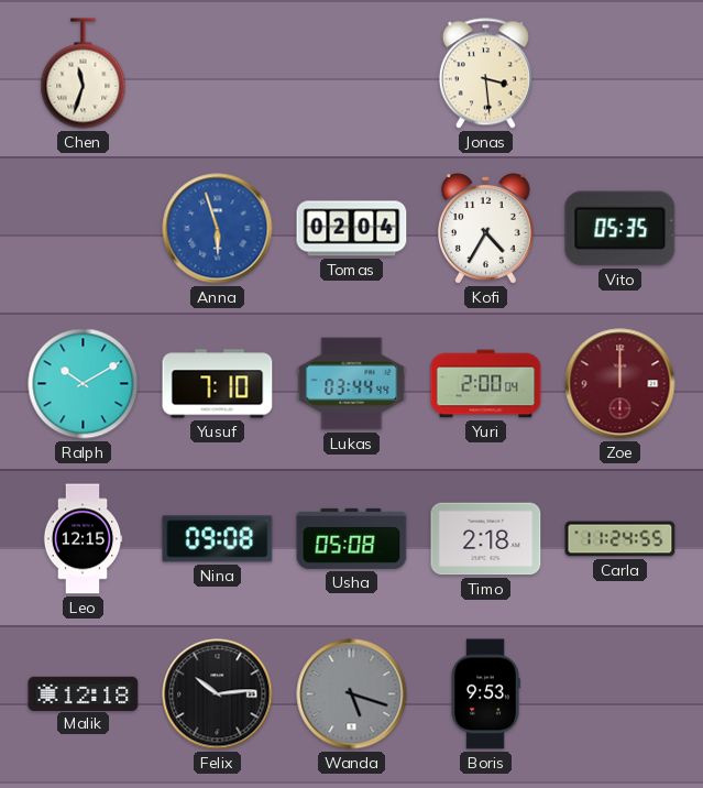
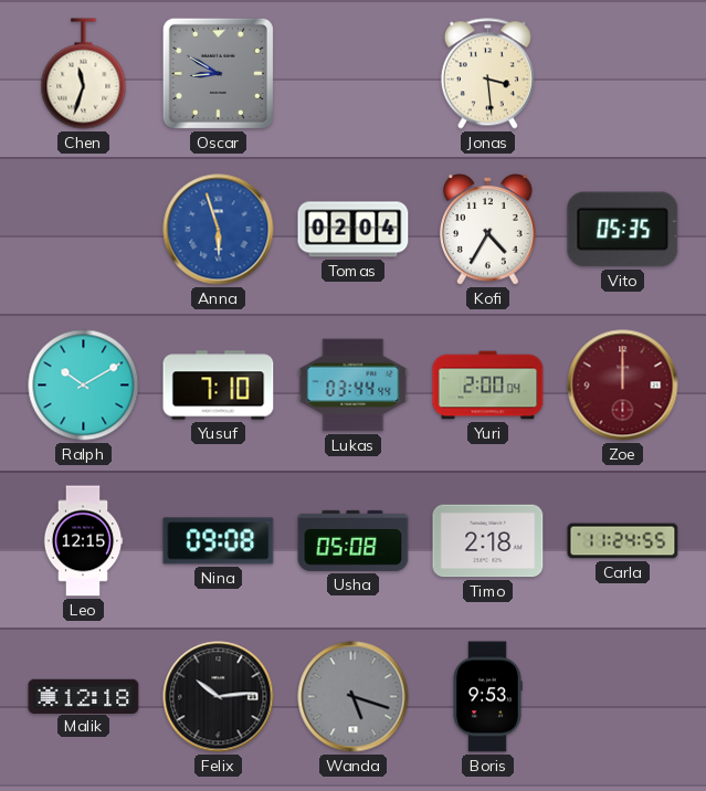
Oscar: none -> 8:50 (218, 73)
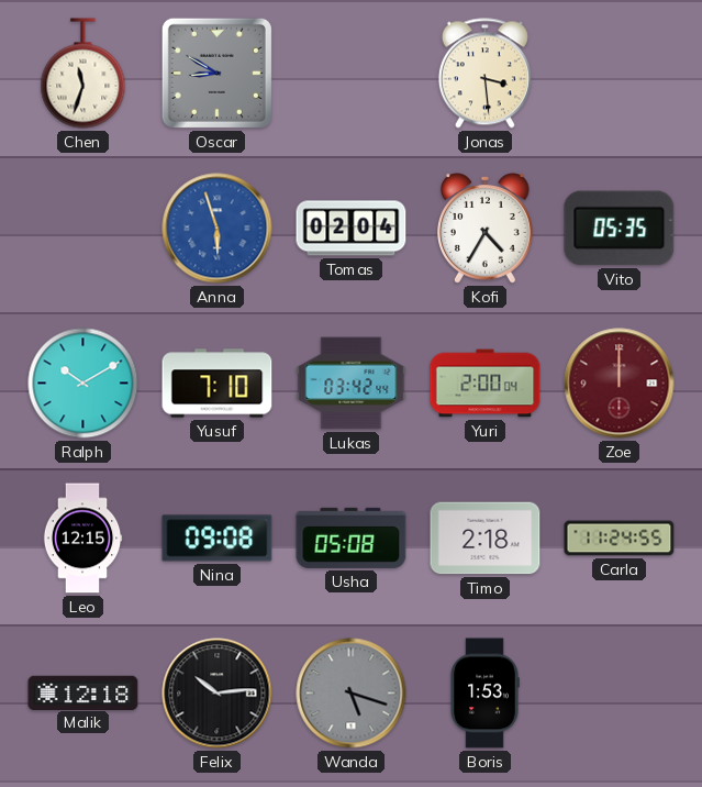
Lukas: 03:44 -> 03:42 (352, 384)
Boris: 9:53 -> 1:53 (484, 694)
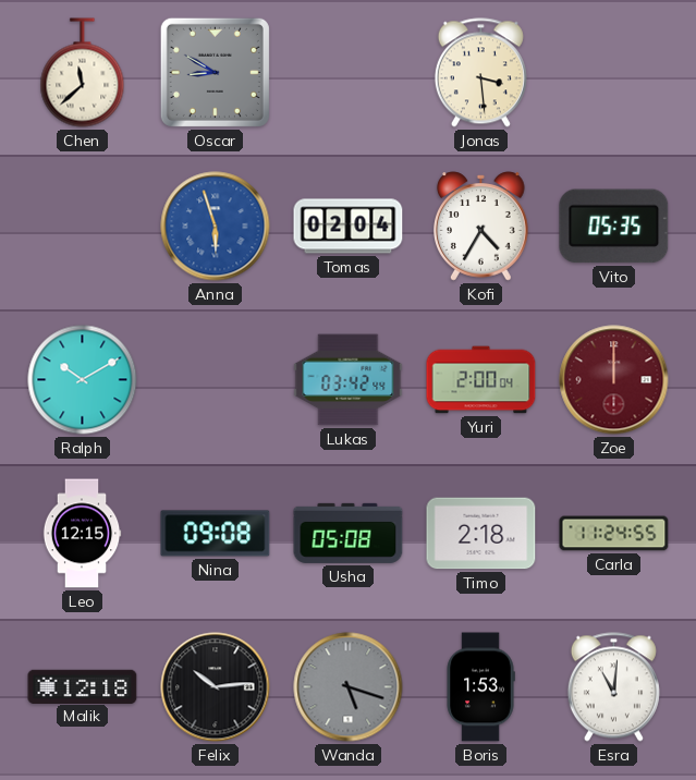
Chen: 11:33 -> 11:38 (83, 73)
Yusuf: 7:10 -> none (218, 384)
Esra: none -> 11:01 (613, 687)
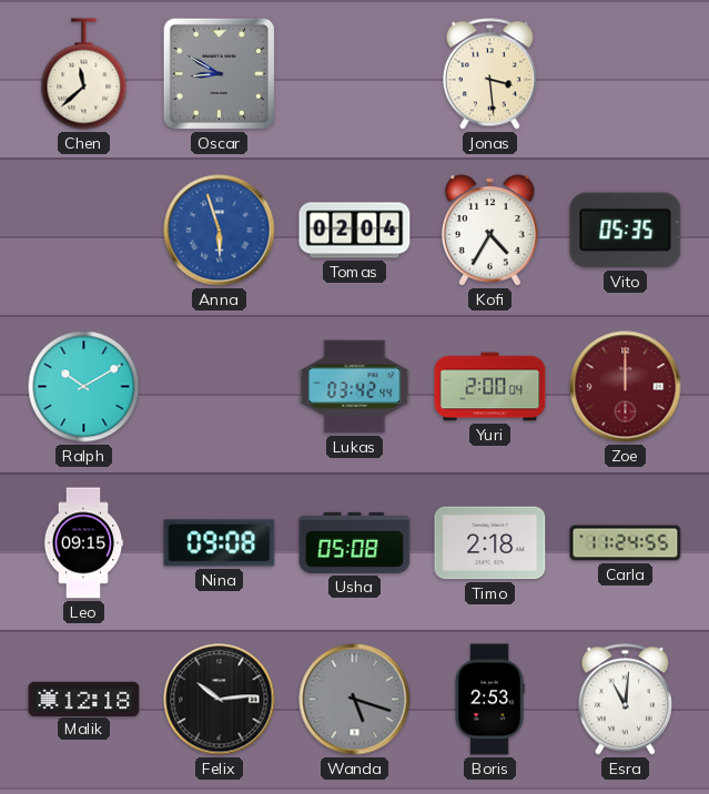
Leo: 12:15 -> 09:15 (83, 543)
Boris: 1:53 -> 2:53 (489, 700)
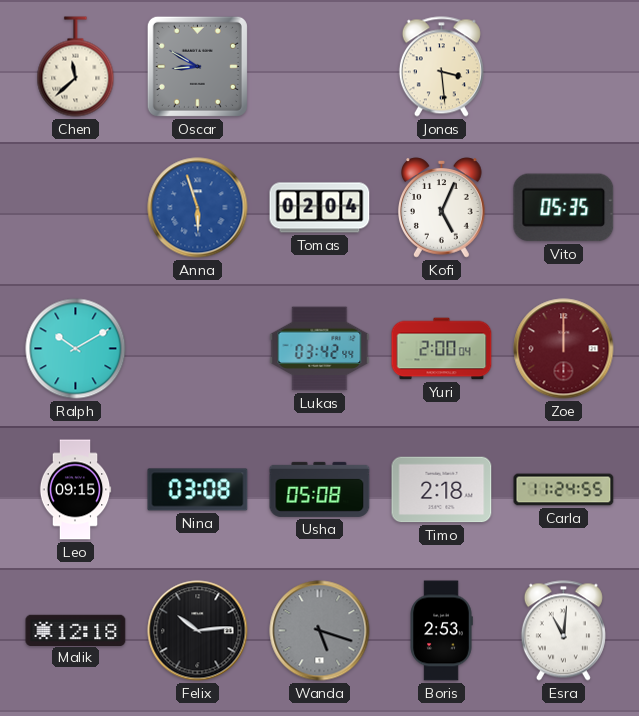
Kofi: 4:35 -> 5:04 (442, 208)
Nina: 09:08 -> 03:08 (198, 490)
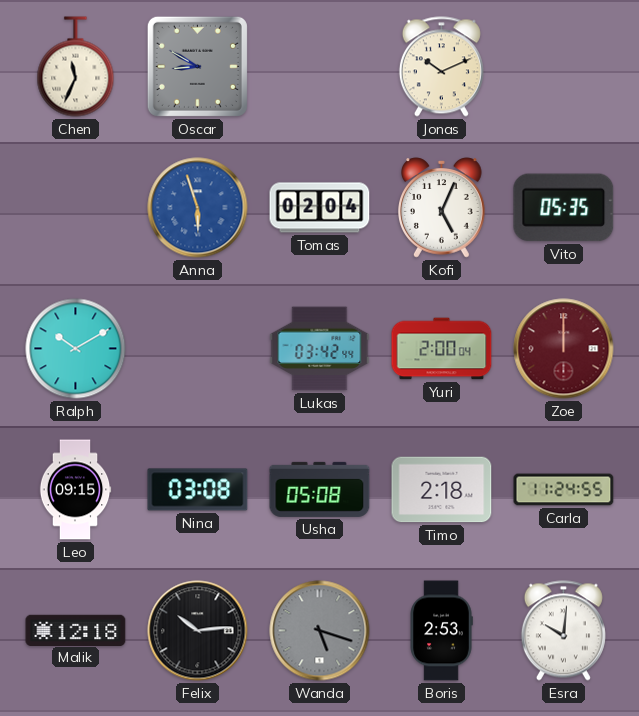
Chen: 11:38 -> 11:34 (76, 67)
Jonas: 3:29 -> 10:11 (441, 67)
Esra: 11:01 -> 10:01 (563, 631)
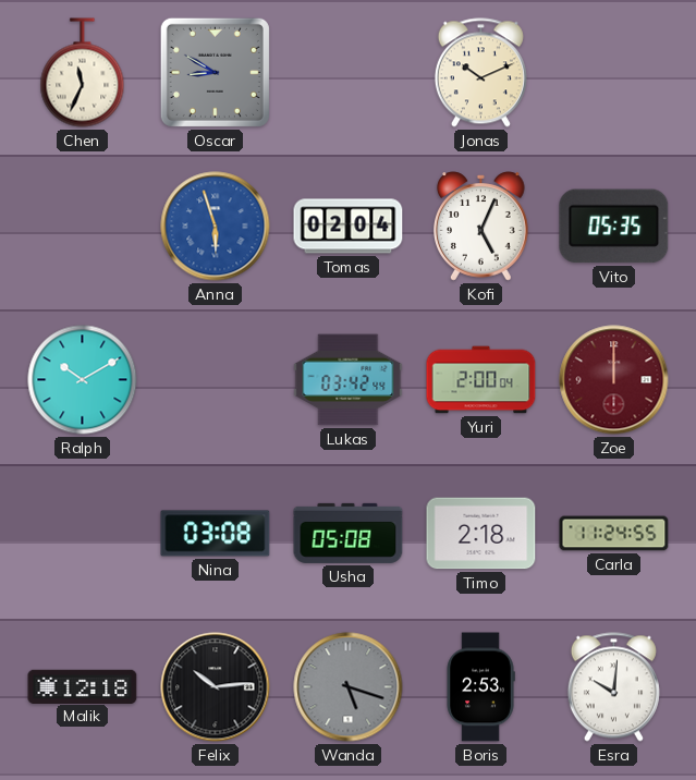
Leo: 09:15 -> none (75, 490)
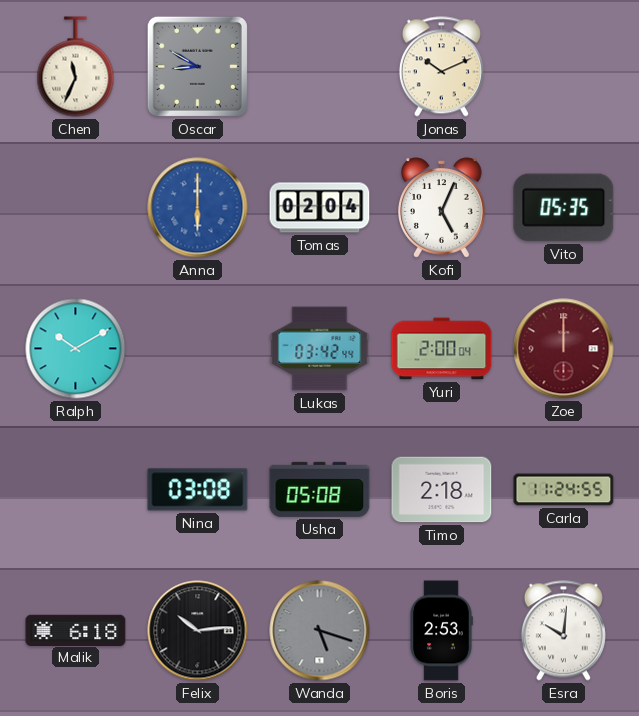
Anna: 5:57 -> 6:00 (198, 208)
Malik: 12:18 -> 6:18 (76, 630)
